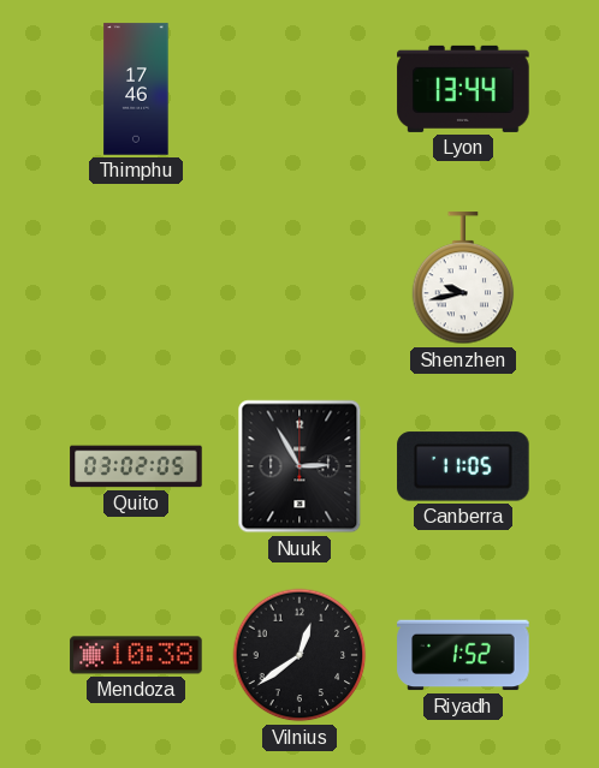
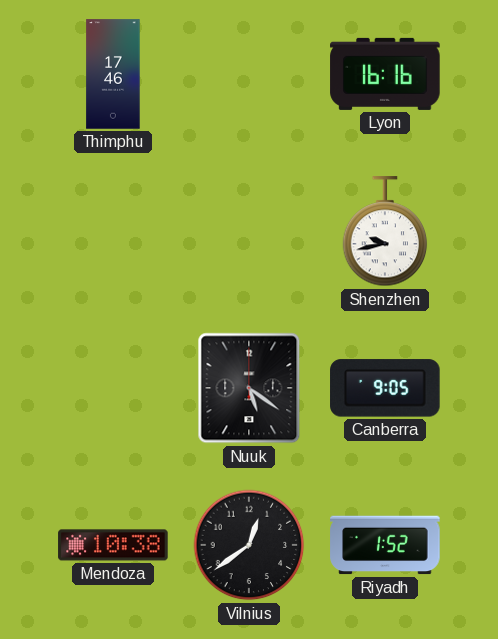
Lyon: 13:44 -> 16:16 (385, 74)
Quito: 03:02 -> none (136, 466)
Nuuk: 2:55 -> 5:21 (249, 388)
Canberra: 11:05 -> 9:05 (385, 388)
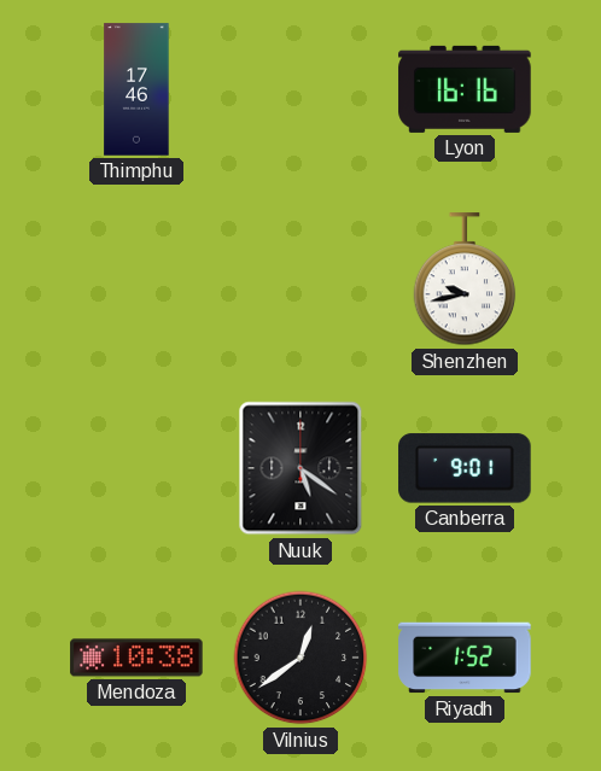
Canberra: 9:05 -> 9:01 (465, 468)
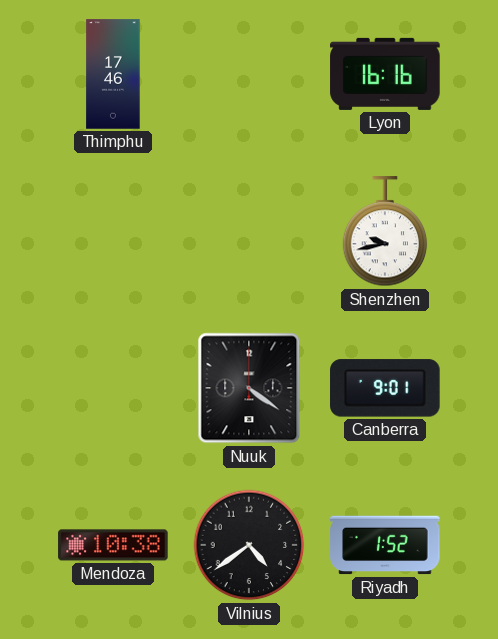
Nuuk: 5:21 -> 4:21 (249, 388)
Vilnius: 12:39 -> 4:39 (249, 545)
